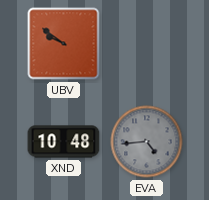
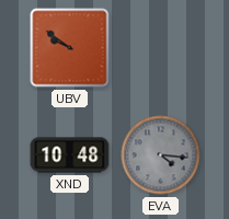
EVA: 4:44 -> 4:16 (161, 155)
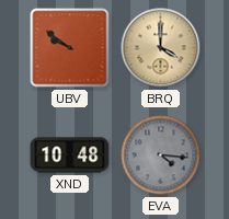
BRQ: none -> 4:00 (161, 48)
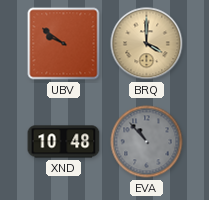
EVA: 4:16 -> 10:53 (147, 142)
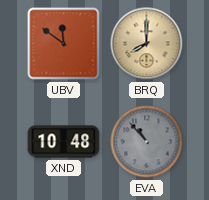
UBV: 9:51 -> 11:51 (64, 44)
BRQ: 4:00 -> 8:00 (147, 44)
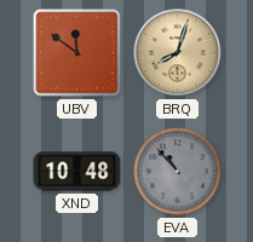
BRQ: 8:00 -> 8:03 (178, 53)
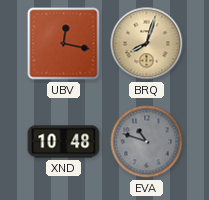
UBV: 11:51 -> 12:17 (64, 44)
EVA: 10:53 -> 10:48 (147, 142)
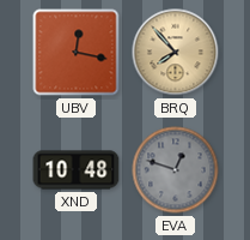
BRQ: 8:03 -> 7:53 (176, 53)
EVA: 10:48 -> 12:48 (176, 170)
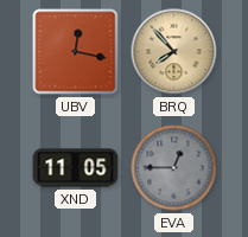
XND: 10:48 -> 11:05 (76, 168)
EVA: 12:48 -> 12:45 (174, 168)
